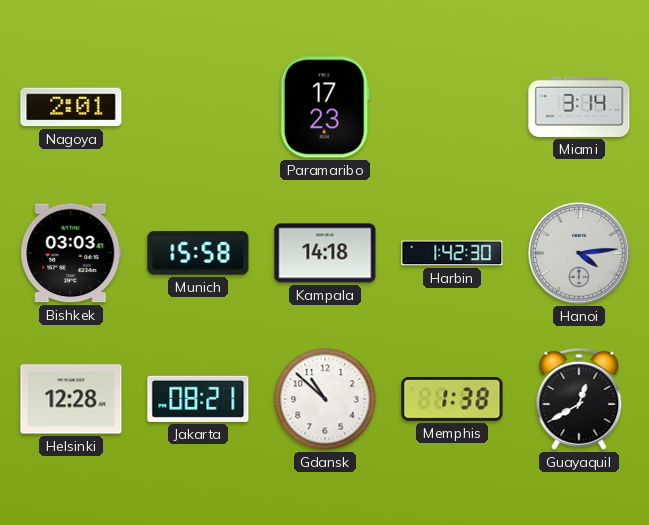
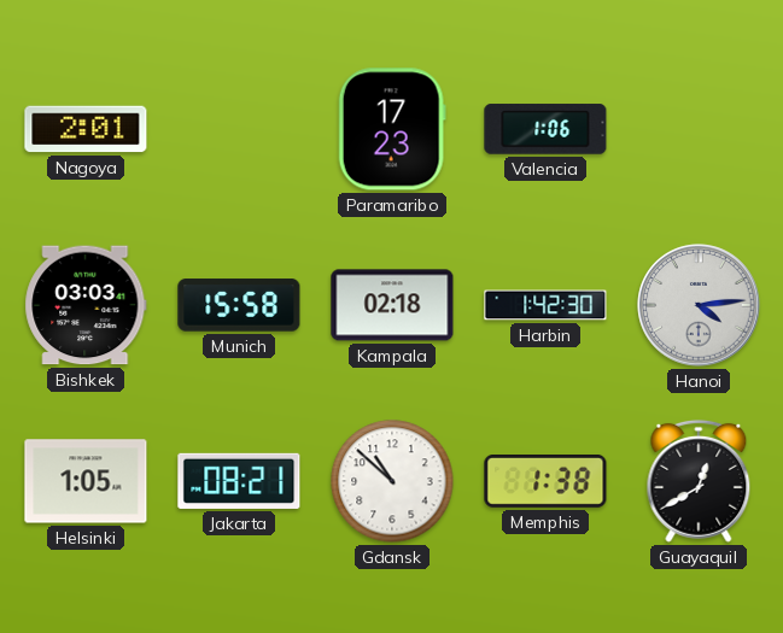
Valencia: none -> 1:06 (545, 129)
Miami: 3:14 -> none (579, 107)
Kampala: 14:18 -> 02:18 (392, 305)
Helsinki: 12:28 -> 1:05 (86, 481)
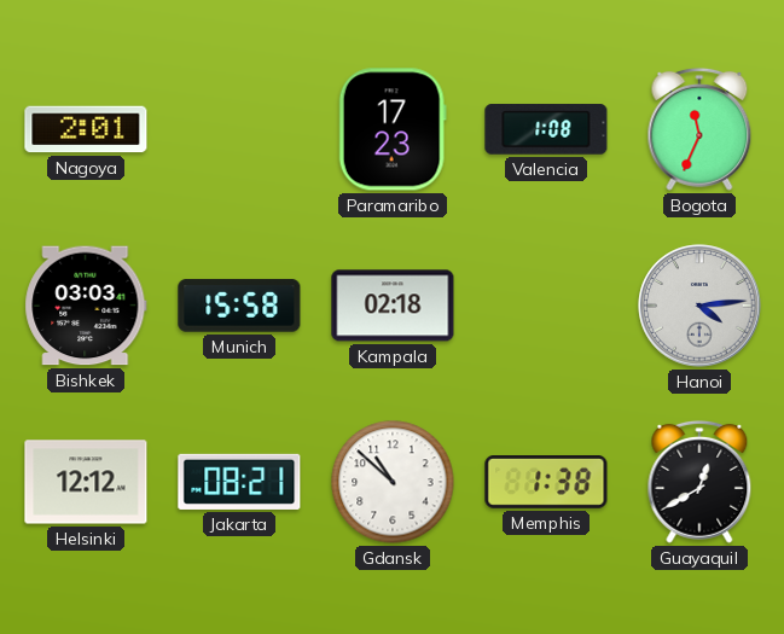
Valencia: 1:06 -> 1:08 (546, 129)
Bogota: none -> 11:34 (699, 129)
Harbin: 1:42 -> none (545, 305)
Helsinki: 1:05 -> 12:12 (86, 482)
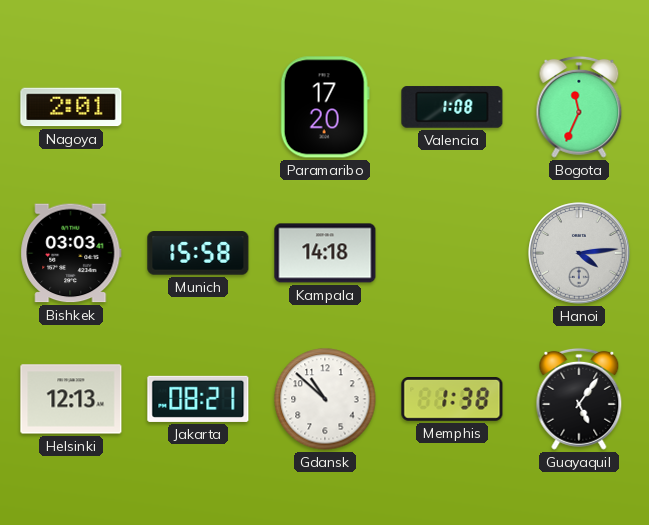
Paramaribo: 17:23 -> 17:20 (325, 107)
Kampala: 02:18 -> 14:18 (325, 253)
Helsinki: 12:12 -> 12:13 (71, 399)
Guayaquil: 12:40 -> 5:06 (579, 399)
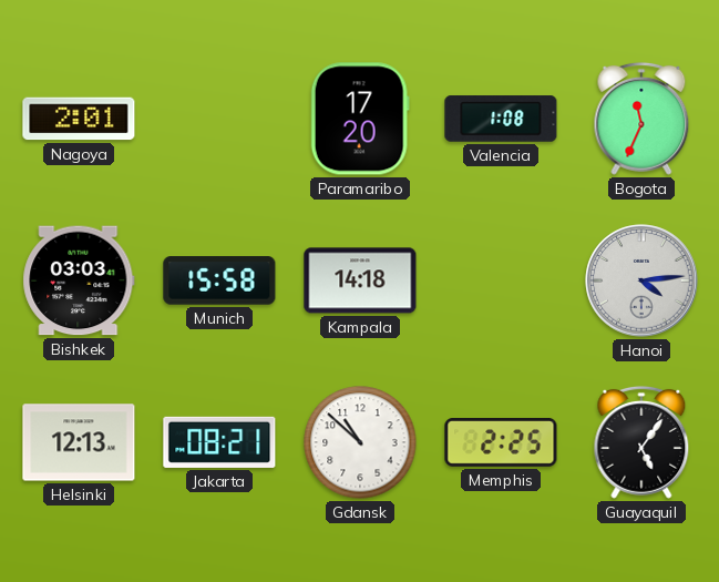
Memphis: 1:38 -> 2:25 (501, 443)
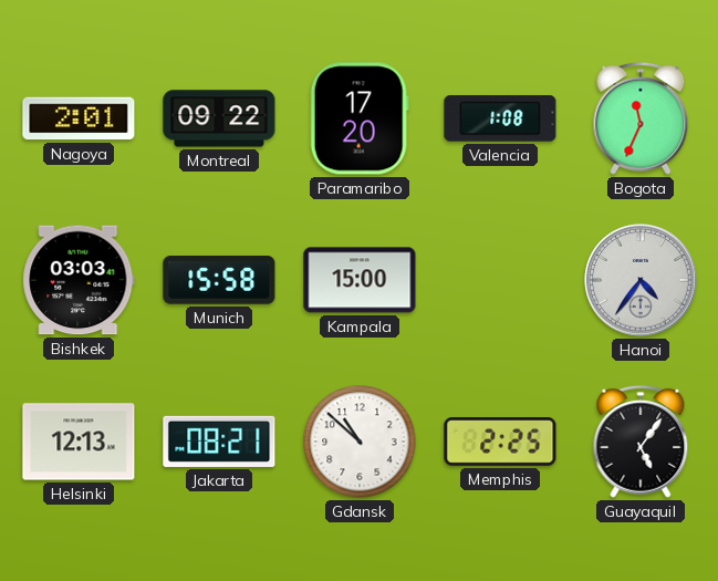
Montreal: none -> 09:22 (219, 118)
Kampala: 14:18 -> 15:00 (360, 280)
Hanoi: 4:14 -> 4:36 (641, 280)
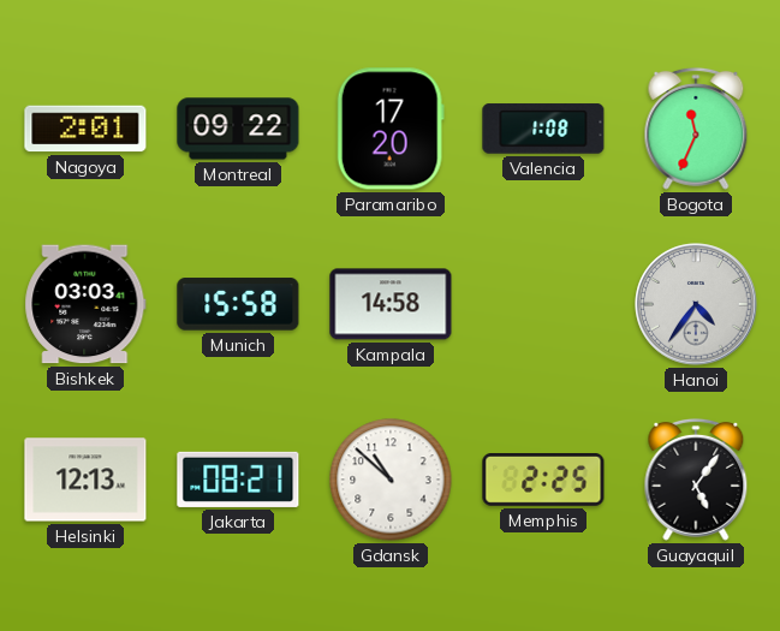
Kampala: 15:00 -> 14:58 (391, 304)
